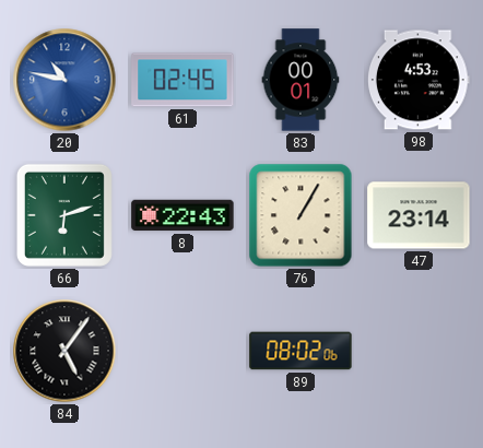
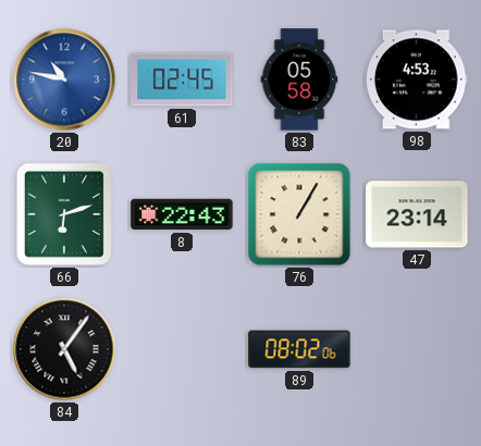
83: 00:01 -> 05:58 (299, 79)
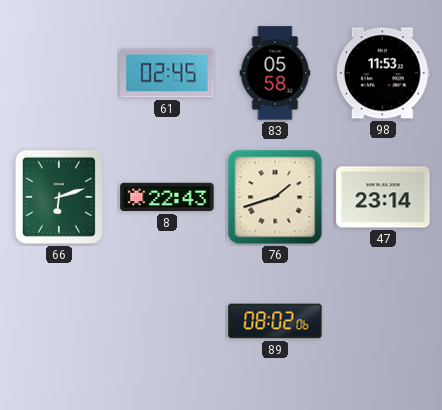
20: 10:47 -> none (64, 79)
98: 4:53 -> 11:53 (383, 73)
76: 1:05 -> 1:42 (275, 197)
84: 5:06 -> none (64, 349)
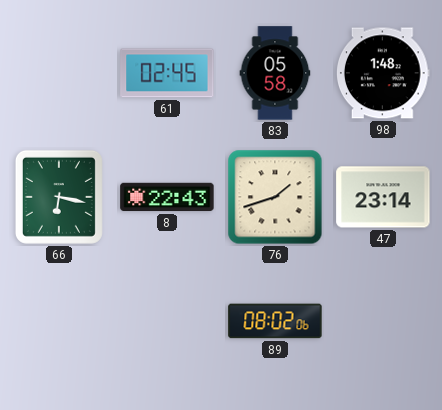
98: 11:53 -> 1:48 (383, 73)
66: 6:12 -> 6:17 (59, 197)
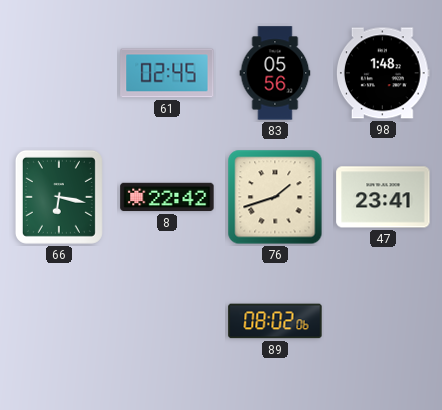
83: 05:58 -> 05:56 (275, 73)
8: 22:43 -> 22:42 (167, 197)
47: 23:14 -> 23:41 (383, 197)
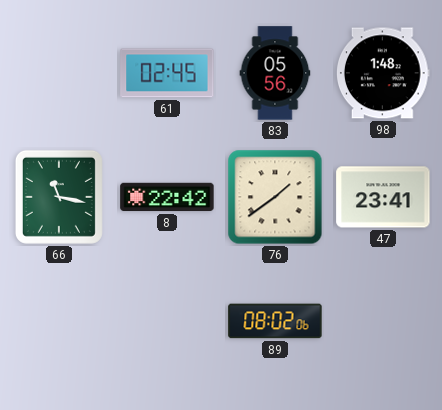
66: 6:17 -> 11:17 (59, 197)
76: 1:42 -> 1:39 (275, 197)
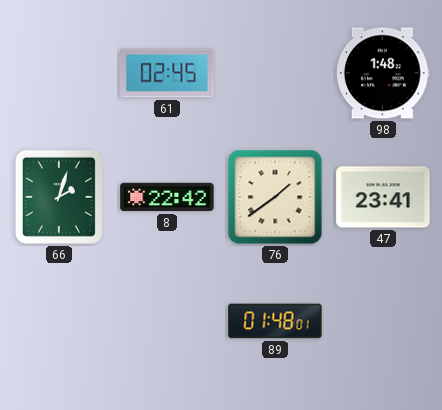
83: 05:56 -> none (275, 73)
66: 11:17 -> 2:03 (59, 197)
89: 08:02 -> 01:48 (275, 321)
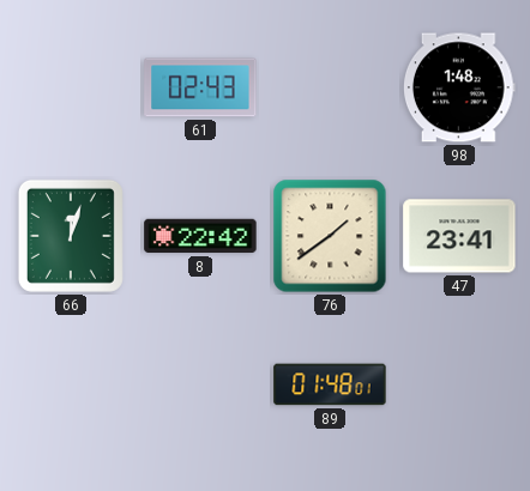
61: 02:45 -> 02:43 (200, 87)
66: 2:03 -> 12:03 (71, 236)
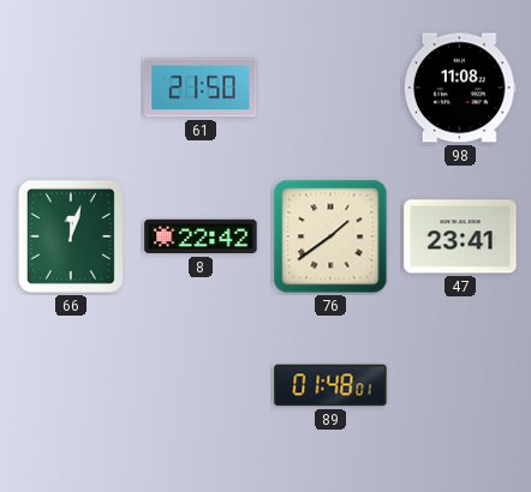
61: 02:43 -> 21:50 (201, 88)
98: 1:48 -> 11:08 (460, 88)
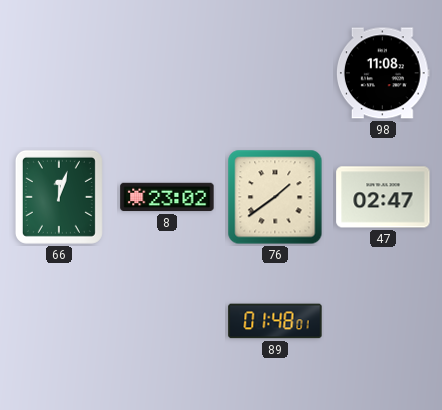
61: 21:50 -> none (201, 88)
8: 22:42 -> 23:02 (167, 197)
47: 23:41 -> 02:47 (383, 197)
